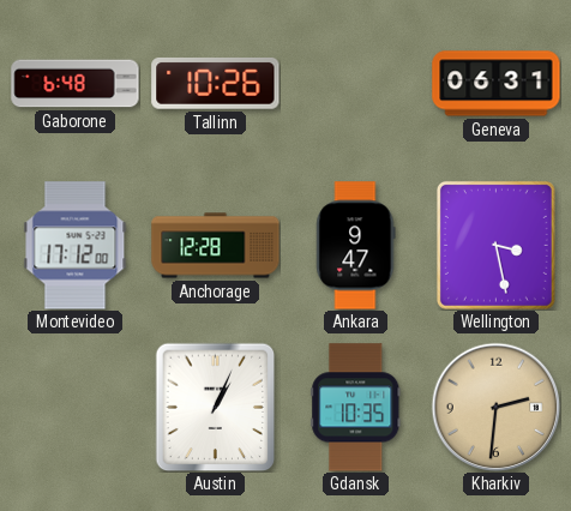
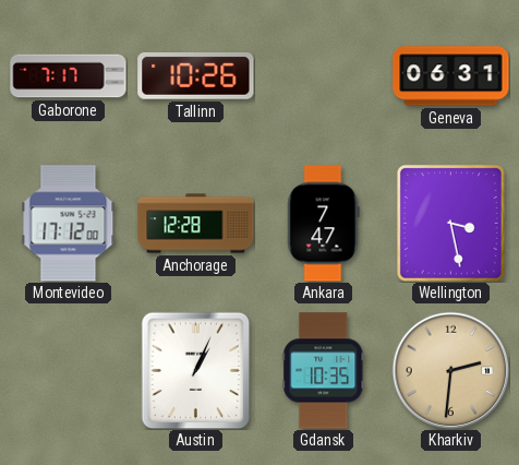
Gaborone: 6:48 -> 7:17 (69, 76)
Ankara: 9:47 -> 7:47 (324, 224)
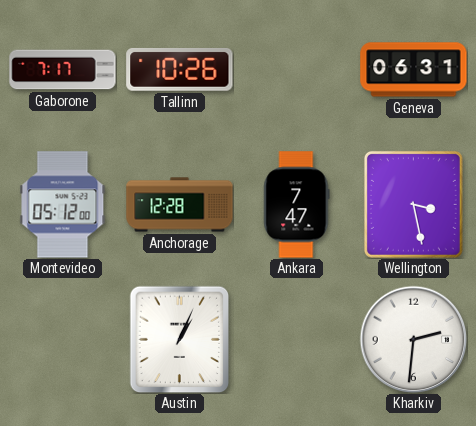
Montevideo: 17:12 -> 05:12 (63, 205)
Gdansk: 10:35 -> none (324, 371)
Kharkiv dial: champagne -> white (413, 339)
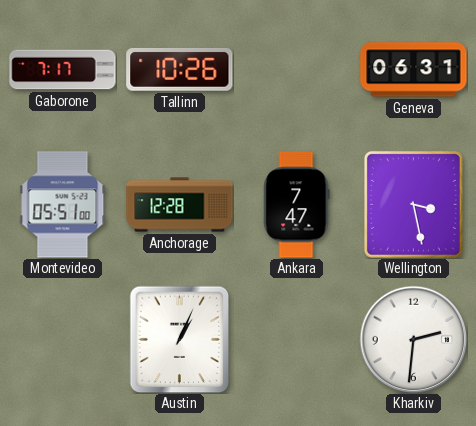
Montevideo: 05:12 -> 05:51 (63, 205)
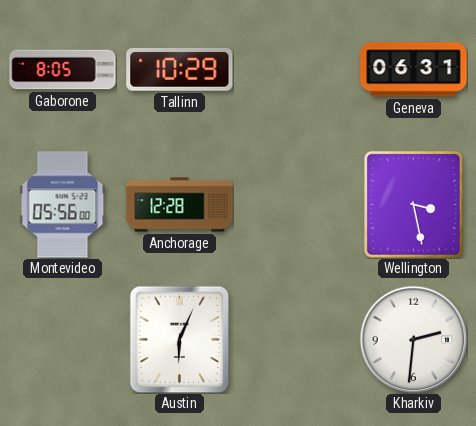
Gaborone: 7:17 -> 8:05 (63, 70)
Tallinn: 10:26 -> 10:29 (180, 70)
Montevideo: 05:51 -> 05:56 (63, 205)
Ankara: 7:47 -> none (297, 205)
Austin: 1:04 -> 6:04 (180, 339)
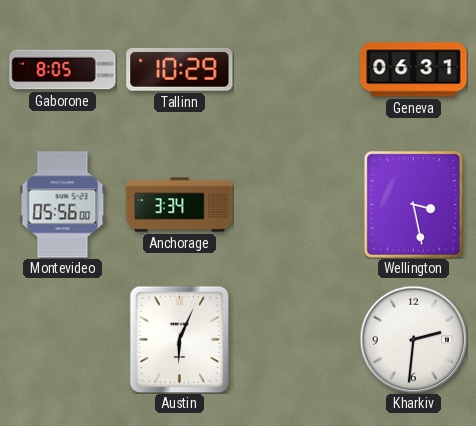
Anchorage: 12:28 -> 3:34 (180, 205)
